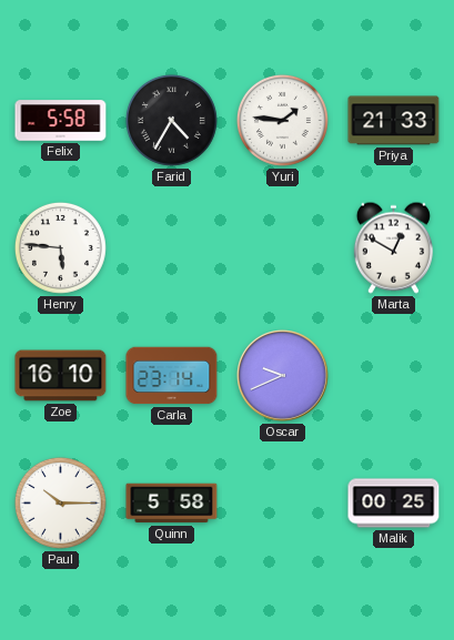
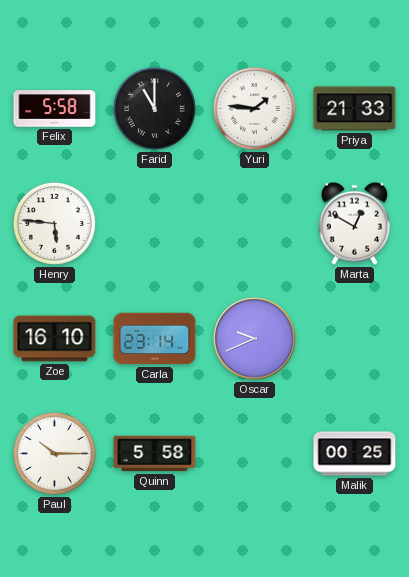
Farid: 4:35 -> 11:00 (154, 108)
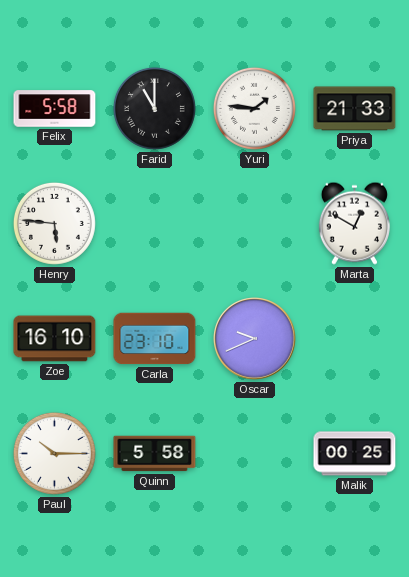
Carla: 23:14 -> 23:10 (155, 339)
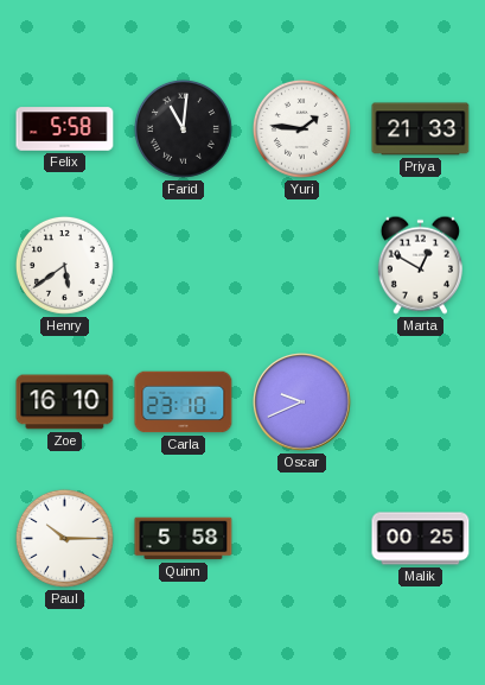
Farid: 11:00 -> 11:01 (183, 128)
Henry: 5:46 -> 5:39 (64, 265)
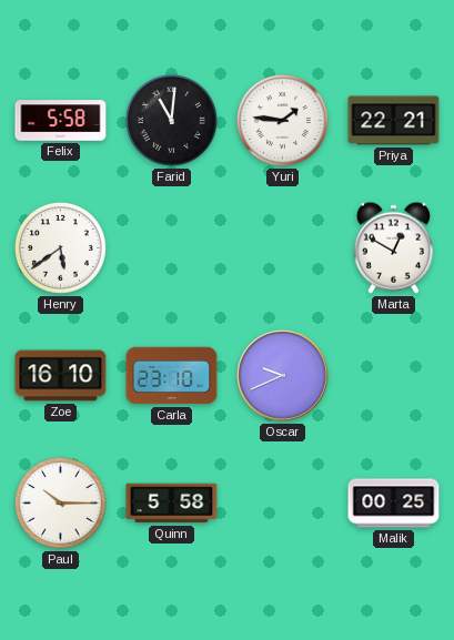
Priya: 21:33 -> 22:21 (394, 121)
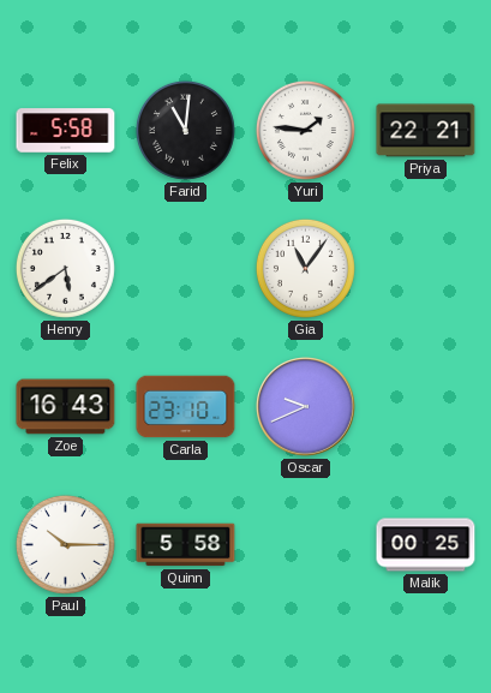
Gia: none -> 11:06 (305, 268)
Marta: 12:50 -> none (393, 247)
Zoe: 16:10 -> 16:43 (66, 407)
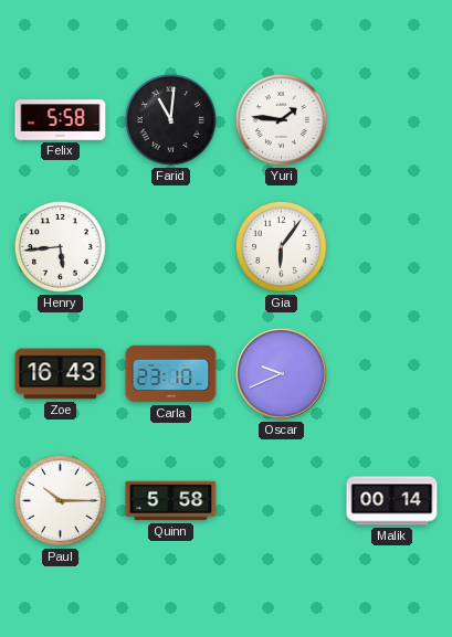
Priya: 22:21 -> none (426, 131)
Henry: 5:39 -> 5:44 (60, 246)
Gia: 11:06 -> 6:06 (281, 246)
Malik: 00:25 -> 00:14 (392, 501)
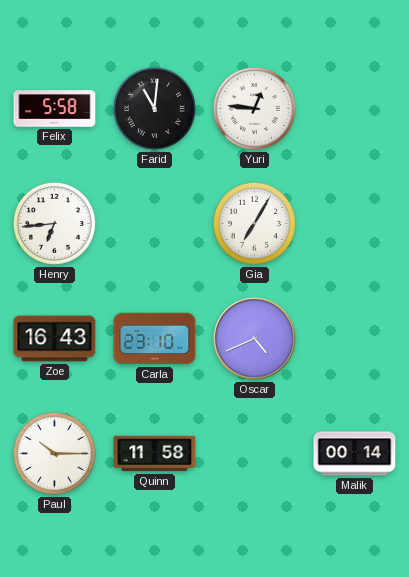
Yuri: 1:46 -> 12:46 (254, 108)
Henry: 5:44 -> 6:44 (54, 223)
Gia: 6:06 -> 7:05 (254, 223)
Oscar: 9:41 -> 4:41 (255, 339)
Quinn: 5:58 -> 11:58 (155, 454)
